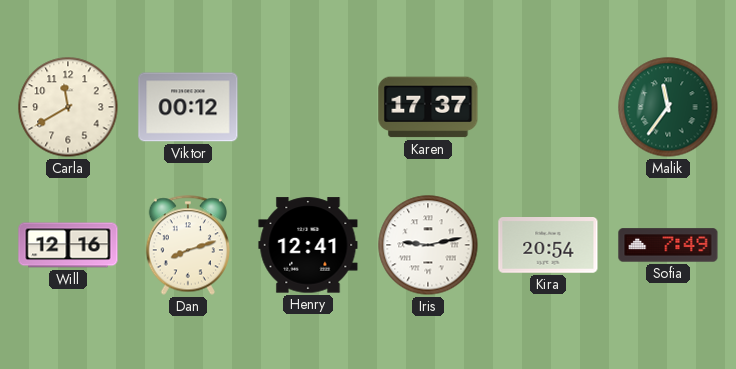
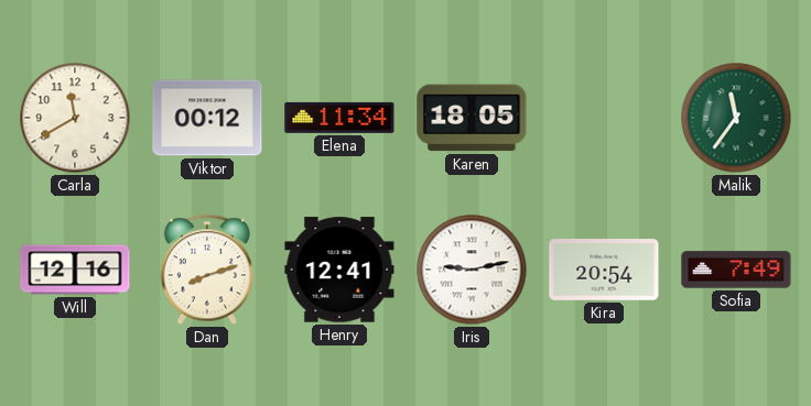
Elena: none -> 11:34 (339, 118)
Karen: 17:37 -> 18:05 (472, 118)
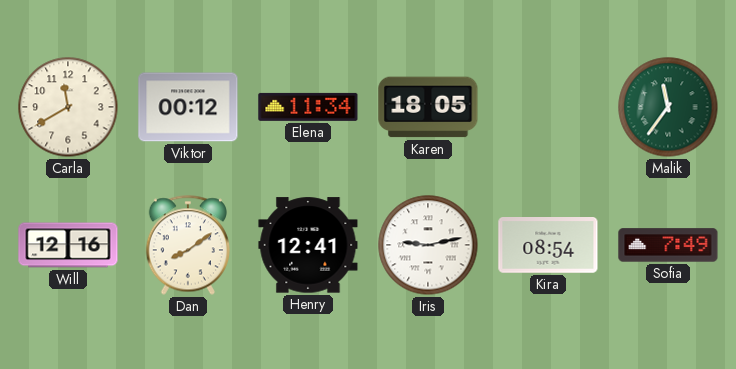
Dan: 8:12 -> 8:09 (187, 245)
Kira: 20:54 -> 08:54 (548, 245)
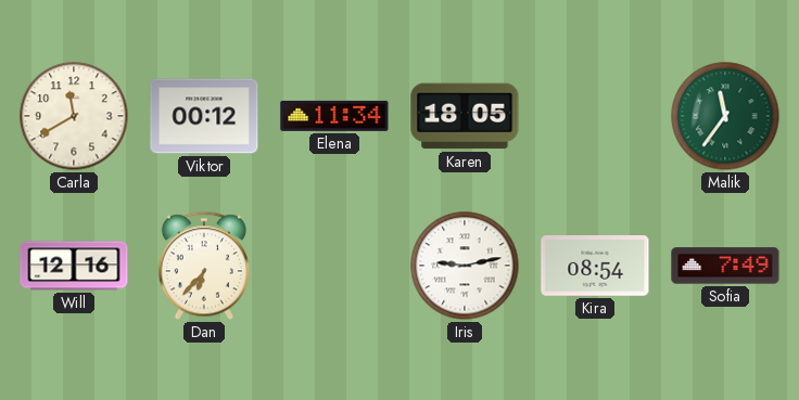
Dan: 8:09 -> 6:37 (203, 266)
Henry: 12:41 -> none (308, 245)
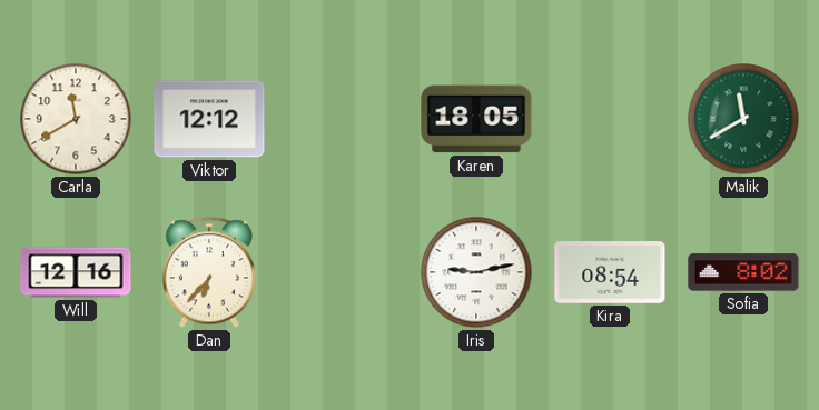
Viktor: 00:12 -> 12:12 (209, 119)
Elena: 11:34 -> none (334, 116)
Malik: 11:36 -> 11:40 (743, 119)
Sofia: 7:49 -> 8:02 (743, 272)
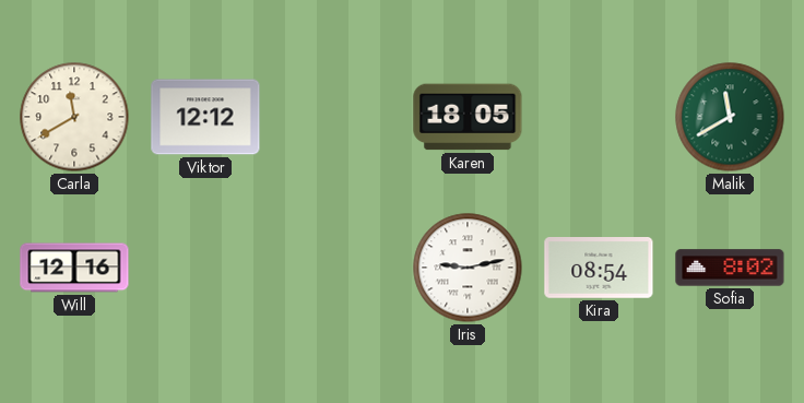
Dan: 6:37 -> none (208, 272)
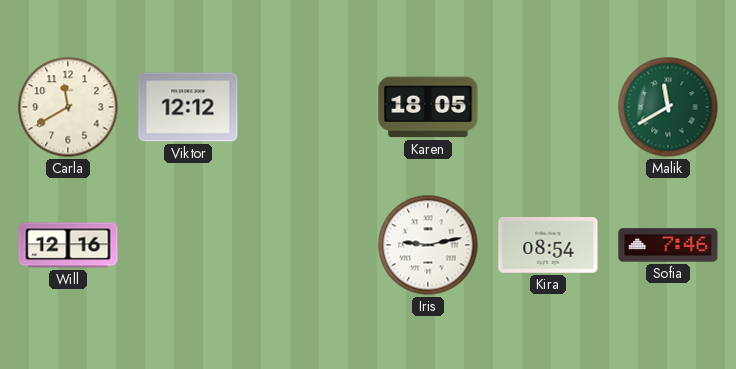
Sofia: 8:02 -> 7:46 (668, 245)
